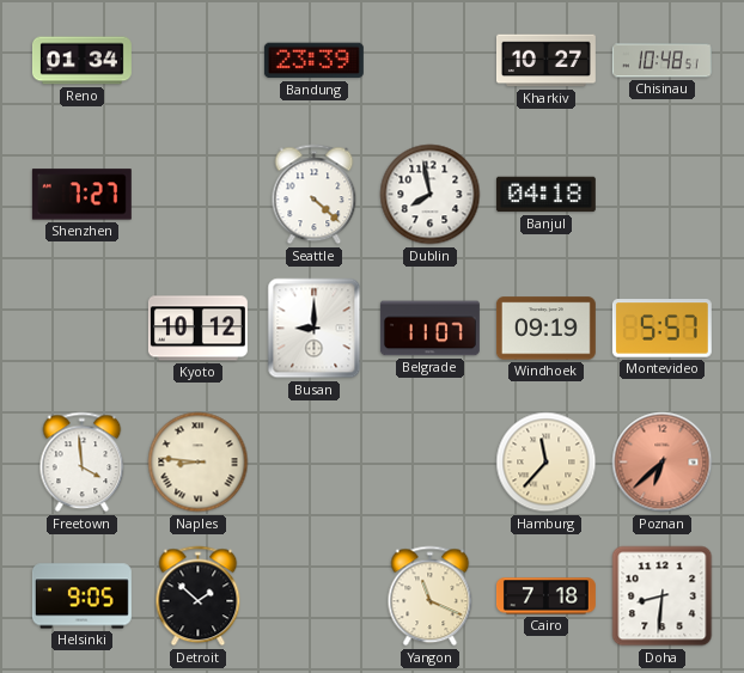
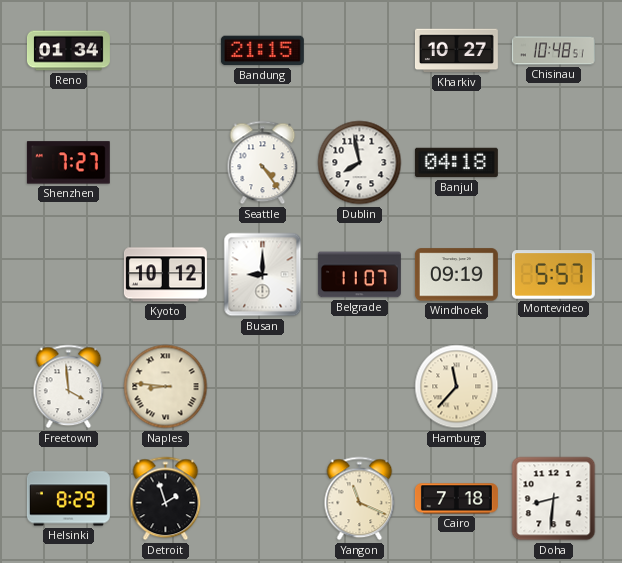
Bandung: 23:39 -> 21:15 (262, 51)
Seattle: 4:22 -> 4:24 (263, 163)
Poznan: 6:38 -> none (663, 463)
Helsinki: 9:05 -> 8:29 (68, 499)
Detroit: 1:52 -> 1:57 (166, 499)
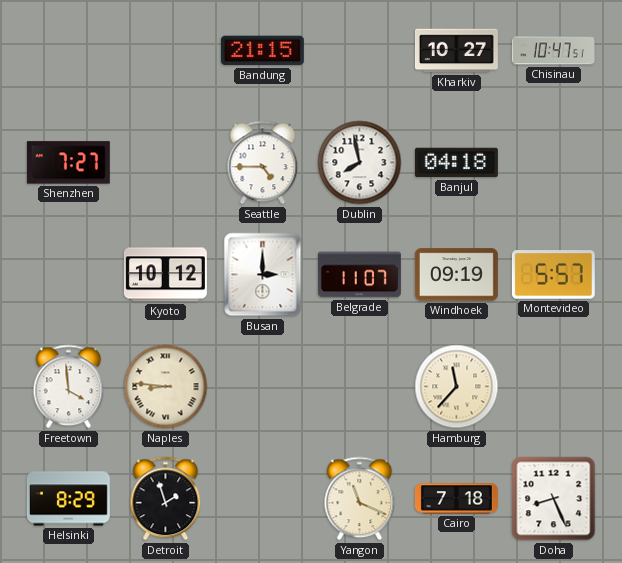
Reno: 01:34 -> none (68, 51)
Chisinau: 10:48 -> 10:47 (553, 51)
Seattle: 4:24 -> 4:45 (263, 163)
Busan: 9:00 -> 3:00 (263, 275)
Doha: 8:31 -> 8:26 (554, 499)
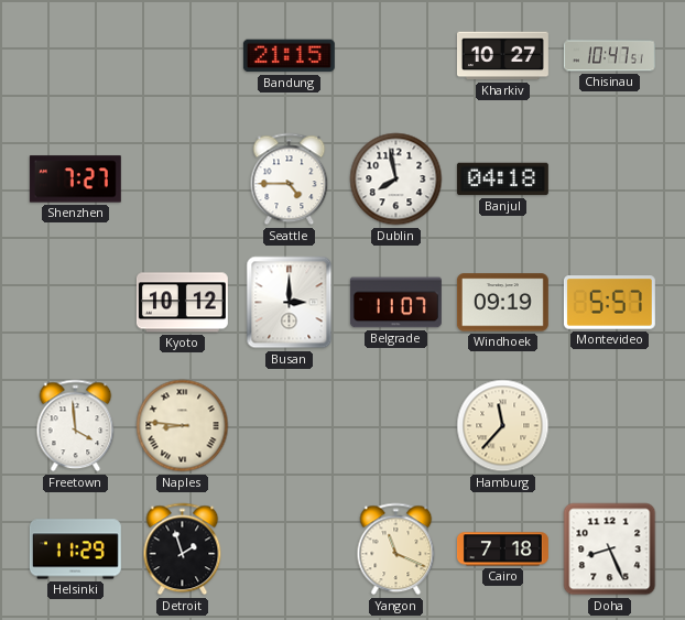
Helsinki: 8:29 -> 11:29 (75, 550)
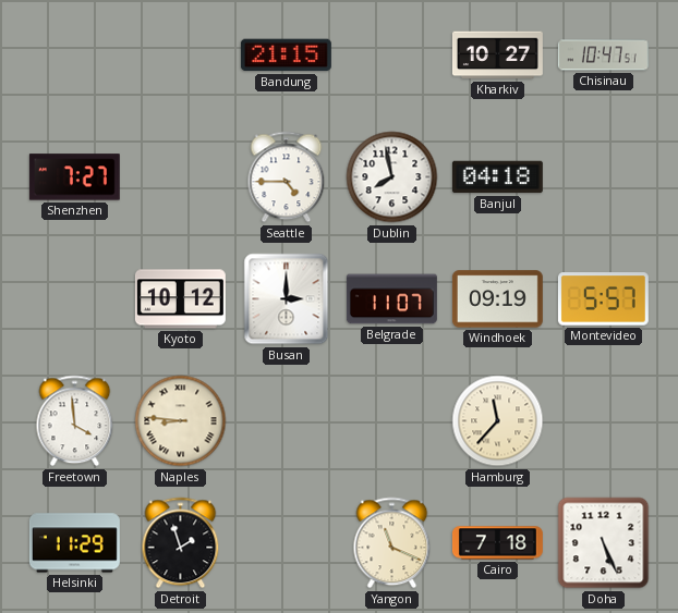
Doha: 8:26 -> 5:26 (604, 543)
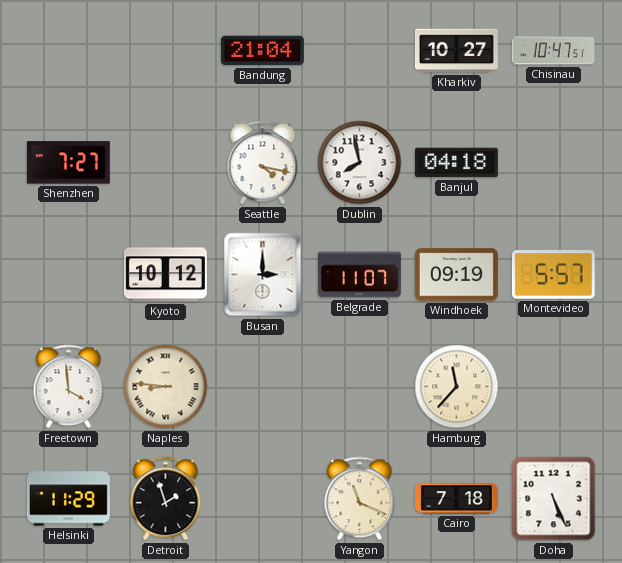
Bandung: 21:15 -> 21:04 (262, 51)
Seattle: 4:45 -> 4:17 (263, 163)
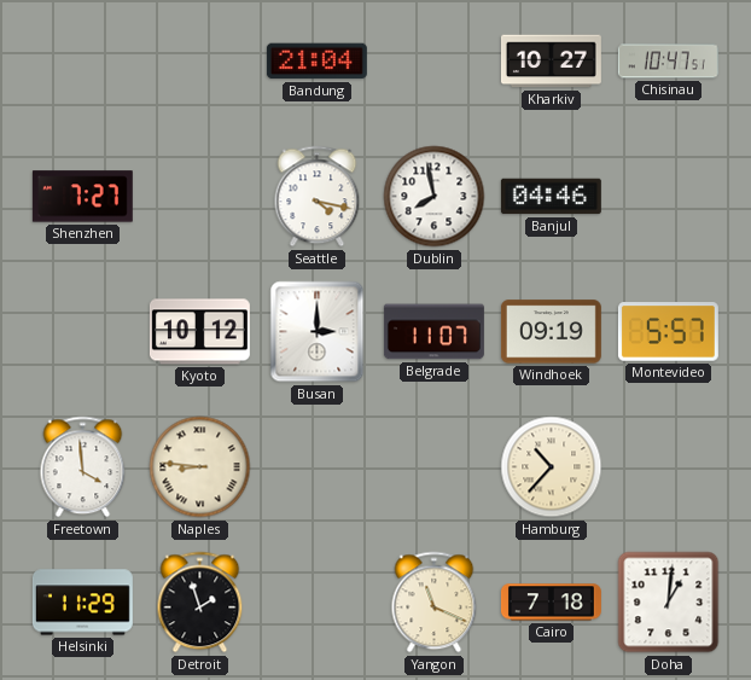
Banjul: 04:18 -> 04:46 (551, 197)
Hamburg: 11:37 -> 10:37 (552, 467)
Doha: 5:26 -> 1:01 (669, 603)
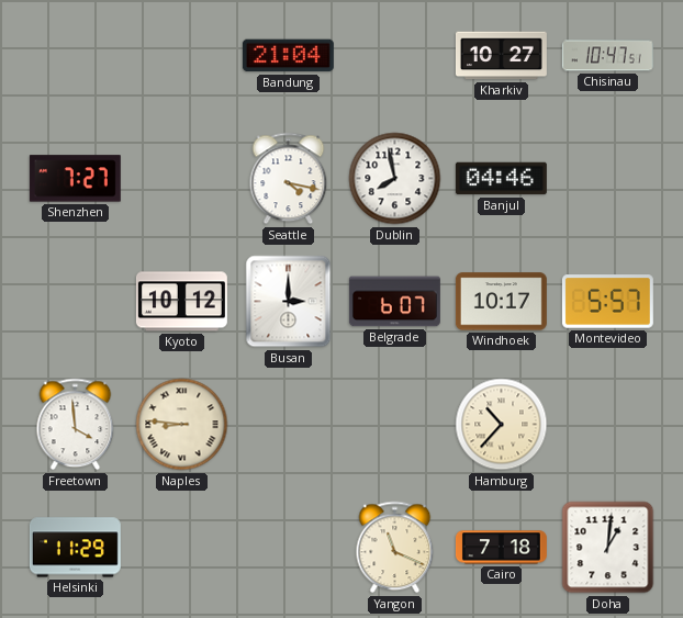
Belgrade: 11:07 -> 6:07 (394, 302)
Windhoek: 09:19 -> 10:17 (501, 302)
Detroit: 1:57 -> none (200, 603)
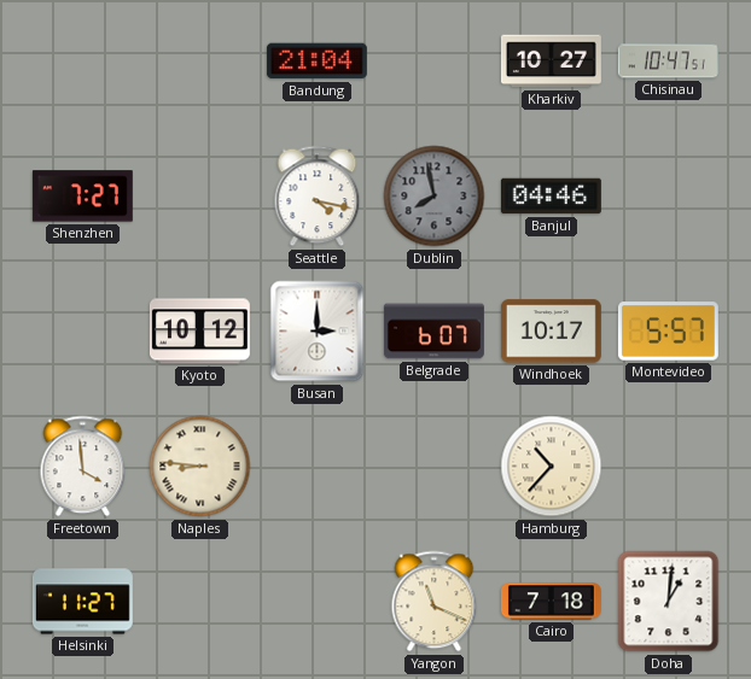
Dublin dial: white -> grey (435, 197)
Helsinki: 11:29 -> 11:27 (82, 602)
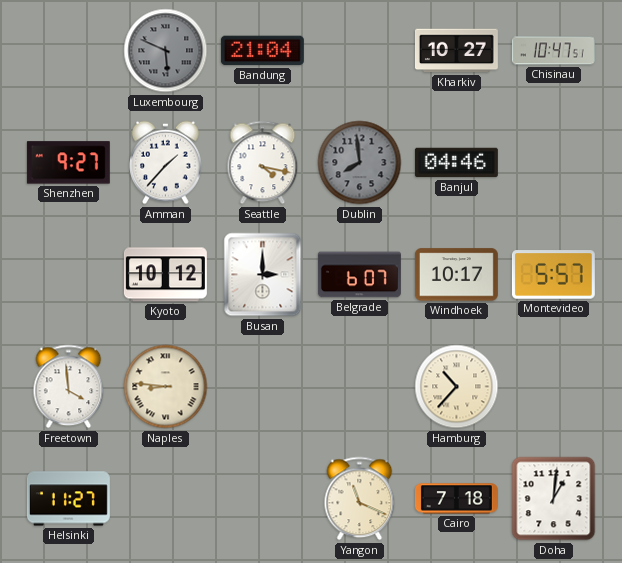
Luxembourg: none -> 5:49 (166, 51)
Shenzhen: 7:27 -> 9:27 (68, 163)
Amman: none -> 1:37 (166, 163)
Dublin: 7:58 -> 7:59 (360, 163)
